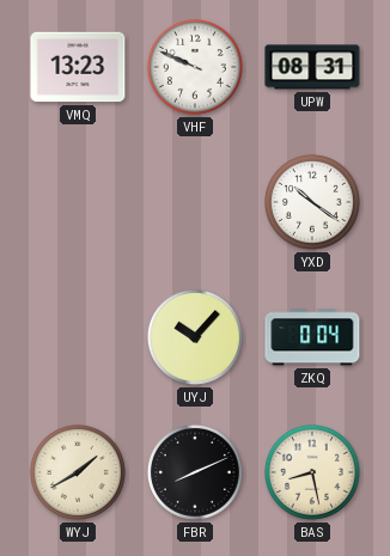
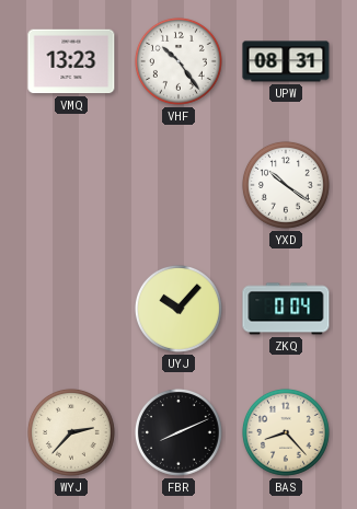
VHF: 9:49 -> 10:24 (178, 61)
WYJ: 1:40 -> 2:37 (71, 432)
BAS: 8:28 -> 8:23 (286, 432)
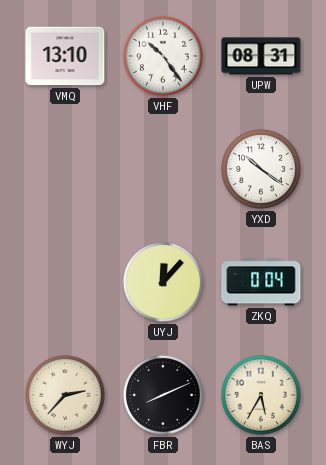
VMQ: 13:23 -> 13:10 (65, 56)
UYJ: 10:07 -> 12:07 (163, 282)
BAS: 8:23 -> 5:35 (261, 395)
